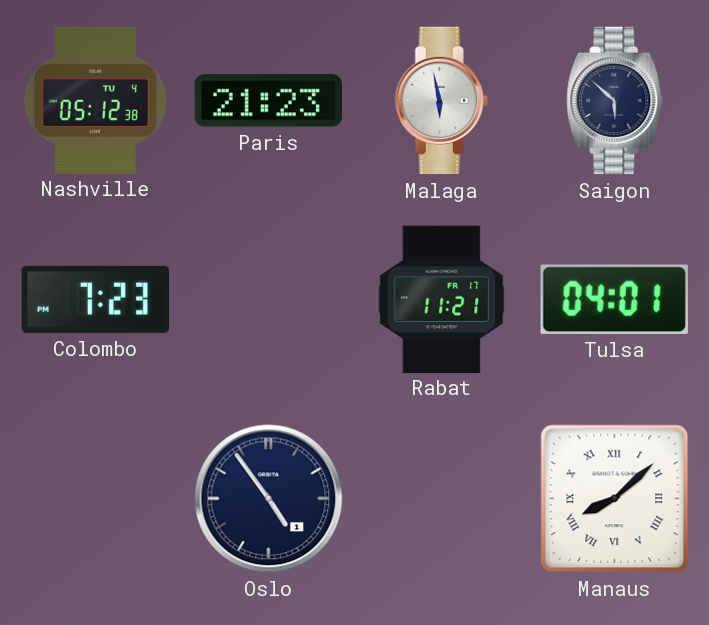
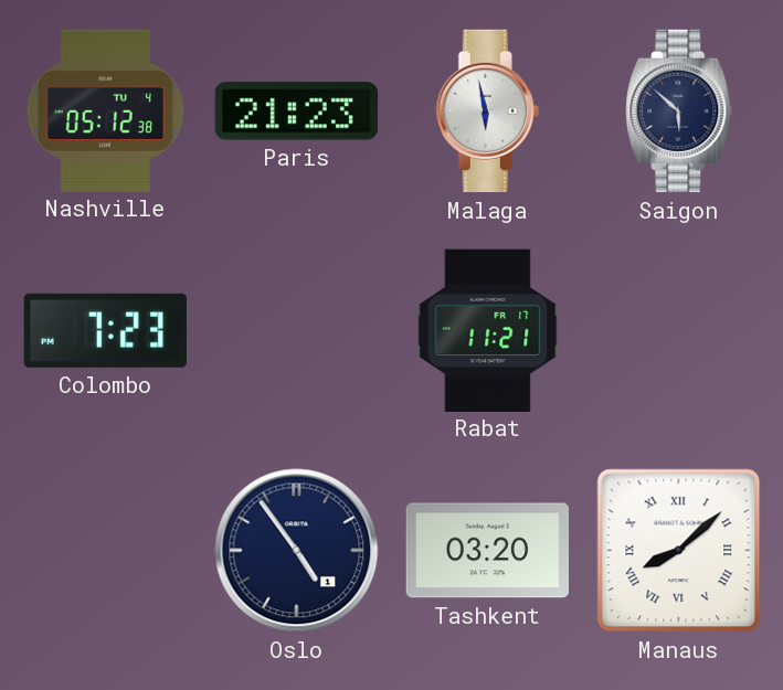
Tulsa: 04:01 -> none (614, 299)
Tashkent: none -> 03:20 (487, 551)
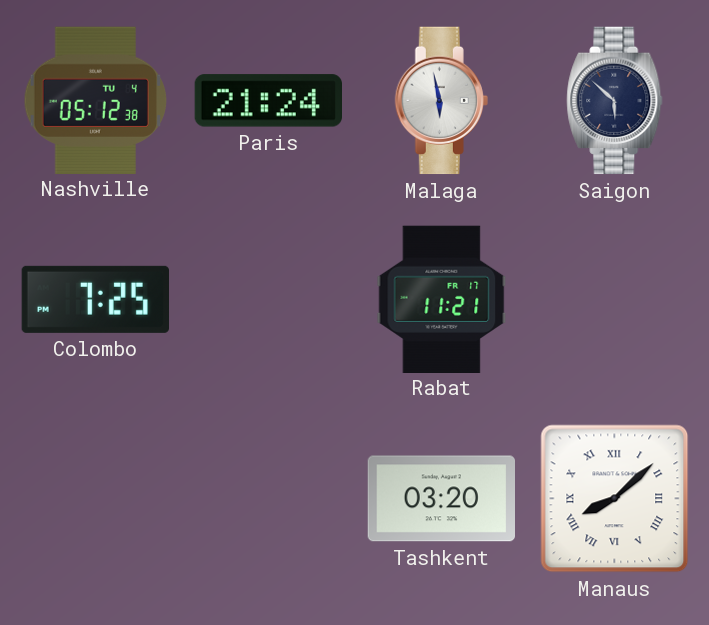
Paris: 21:23 -> 21:24 (268, 101)
Colombo: 7:23 -> 7:25 (95, 299)
Oslo: 4:54 -> none (297, 551)
